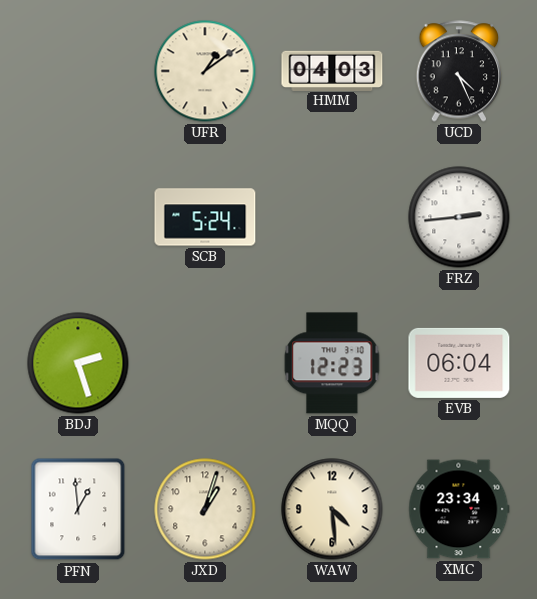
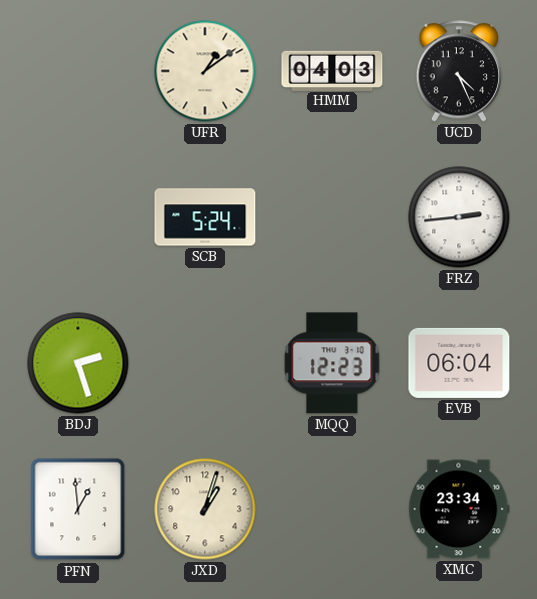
WAW: 4:29 -> none (332, 509)
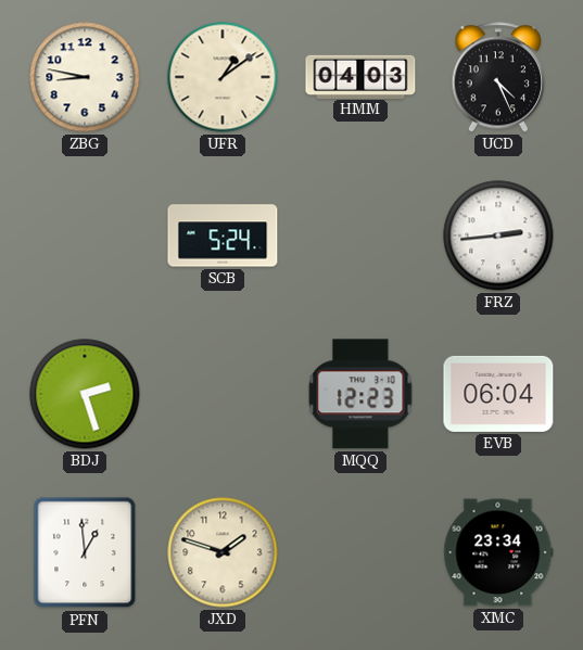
ZBG: none -> 8:47 (85, 77)
JXD: 1:03 -> 1:48 (223, 552)
